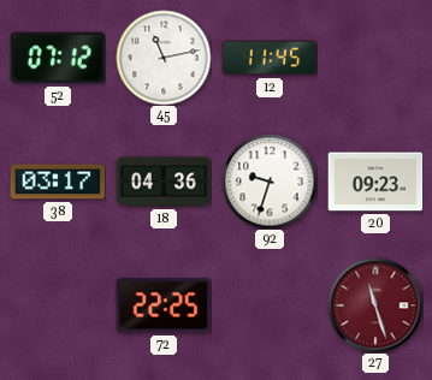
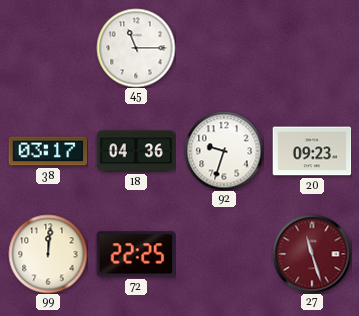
52: 07:12 -> none (58, 58)
45: 11:13 -> 11:15 (136, 48)
12: 11:45 -> none (270, 58)
99: none -> 12:01 (48, 254)
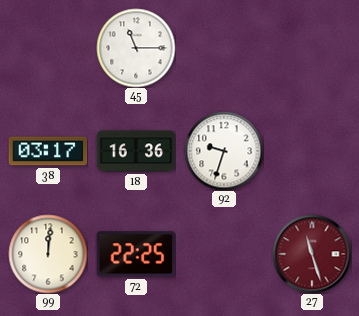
18: 04:36 -> 16:36 (136, 151)
20: 09:23 -> none (312, 151)
